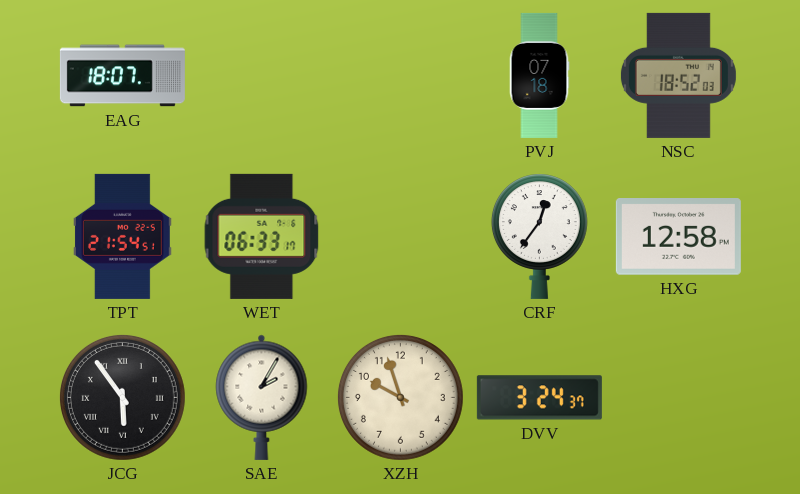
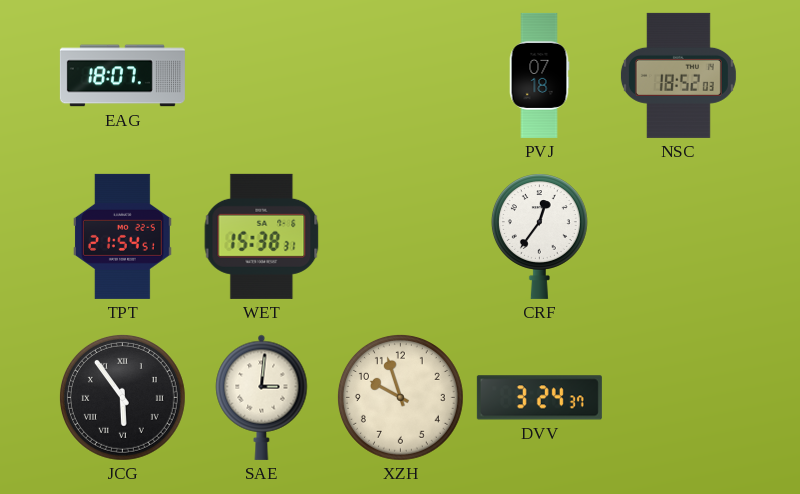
WET: 06:33 -> 15:38 (262, 236)
HXG: 12:58 -> none (678, 237)
SAE: 2:05 -> 3:01 (262, 397)
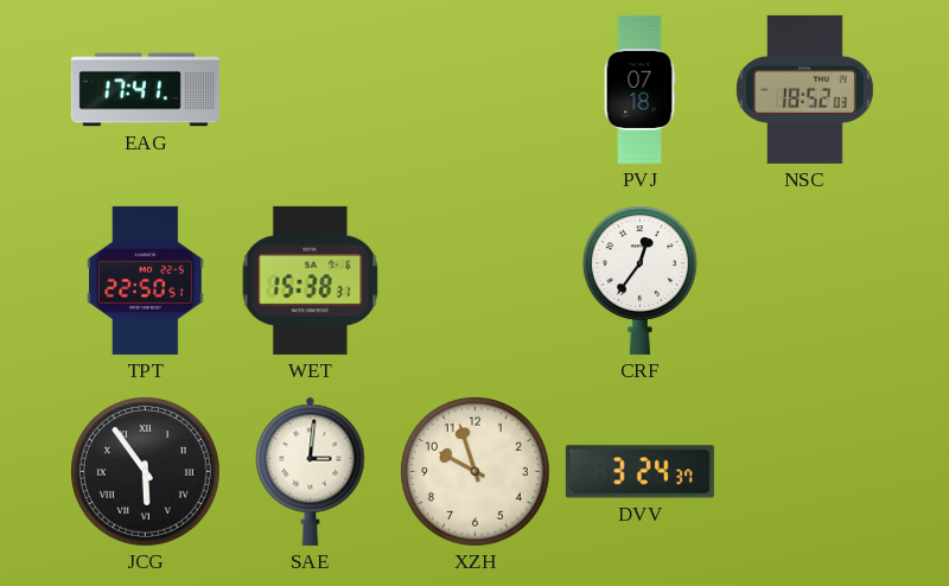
EAG: 18:07 -> 17:41 (145, 90)
TPT: 21:54 -> 22:50 (145, 280)
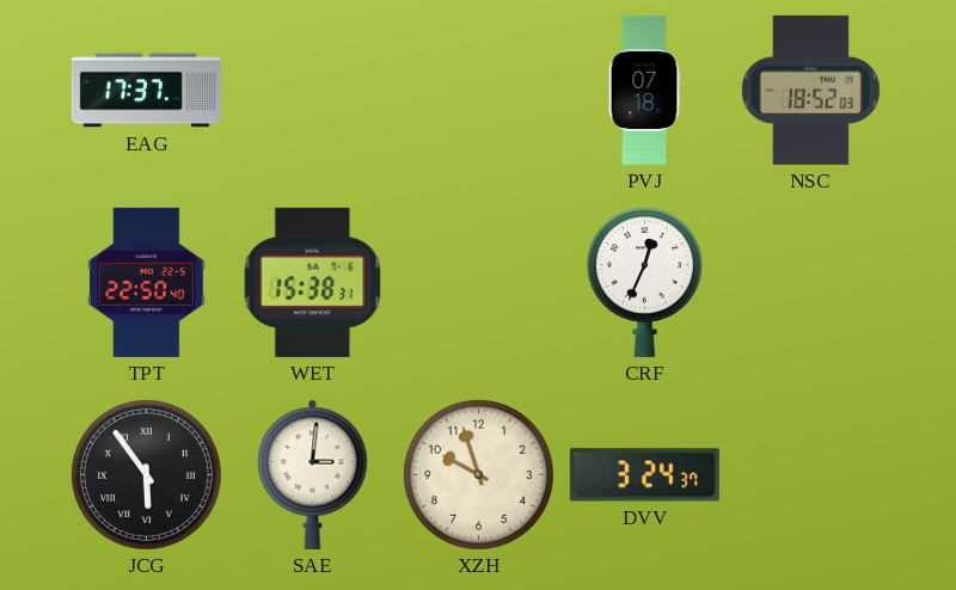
EAG: 17:41 -> 17:37 (146, 91)
TPT: 22:50:51 -> 22:50:40 (146, 282)
CRF: 12:36 -> 12:34 (644, 282)
